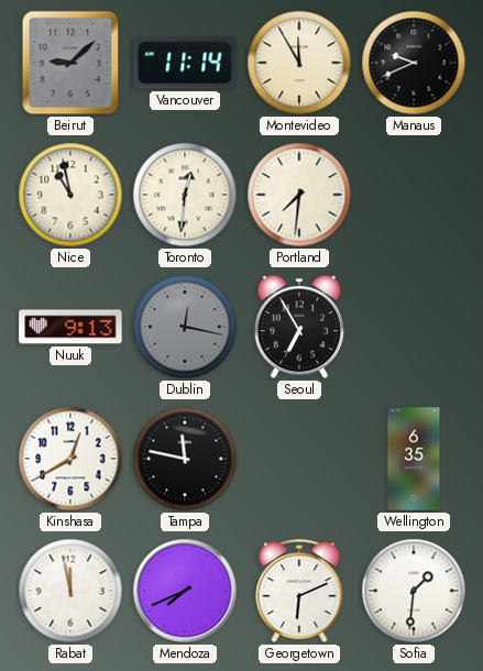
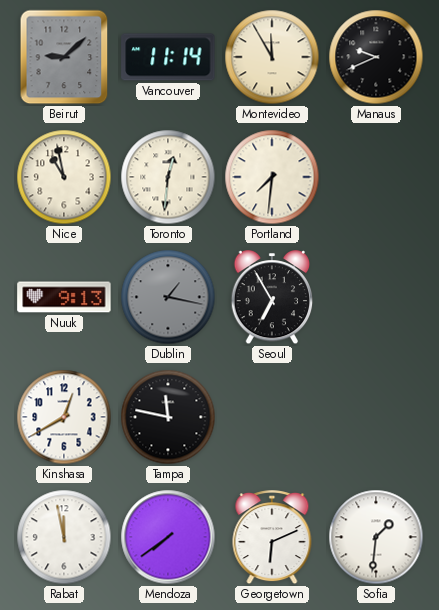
Dublin: 12:17 -> 1:17 (168, 297)
Wellington: 6:35 -> none (414, 459)
Mendoza: 7:41 -> 7:39 (168, 537)
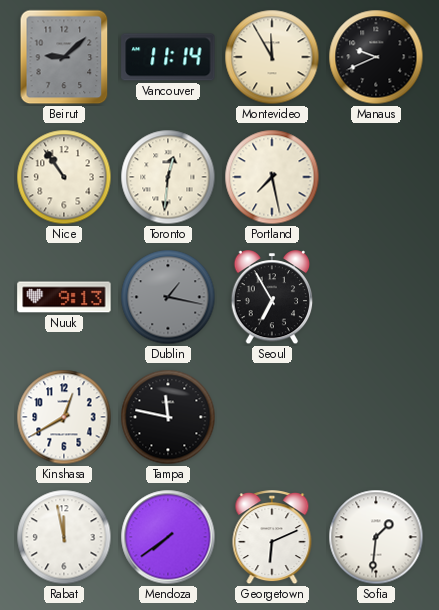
Nice: 10:58 -> 10:54 (64, 177)
Portland: 7:31 -> 7:28 (272, 177)
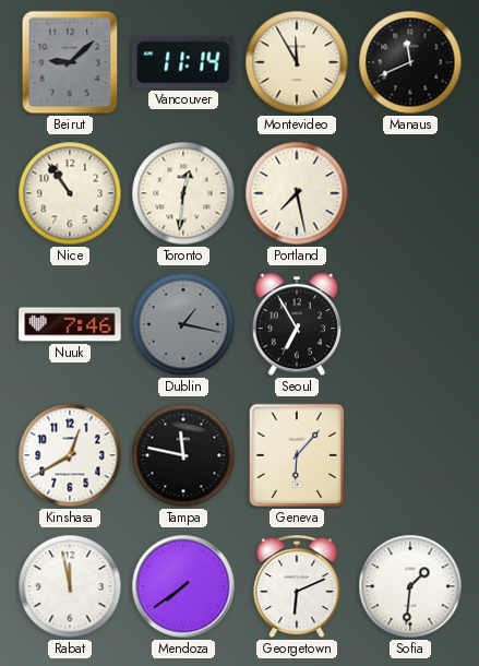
Manaus: 9:41 -> 11:41 (410, 62)
Nuuk: 9:13 -> 7:46 (70, 324)
Geneva: none -> 6:07 (297, 455)
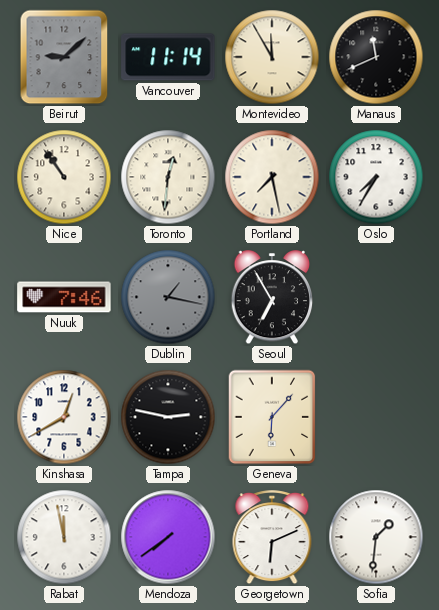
Oslo: none -> 7:35 (376, 177)
Tampa: 11:47 -> 2:47 (168, 417)
